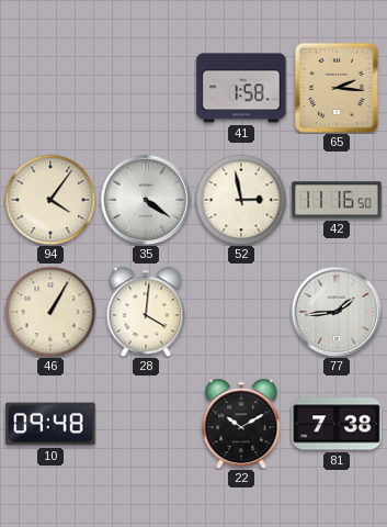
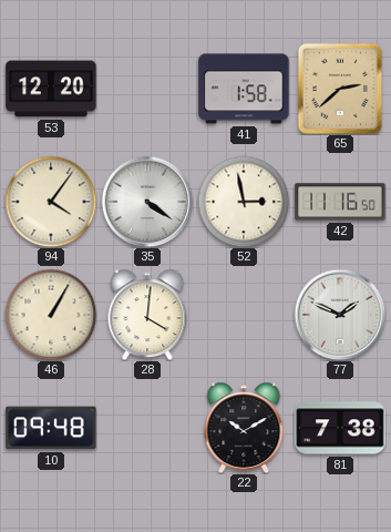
53: none -> 12:20 (51, 89)
65: 2:16 -> 2:38 (339, 89)
77: 1:44 -> 1:49 (340, 315)
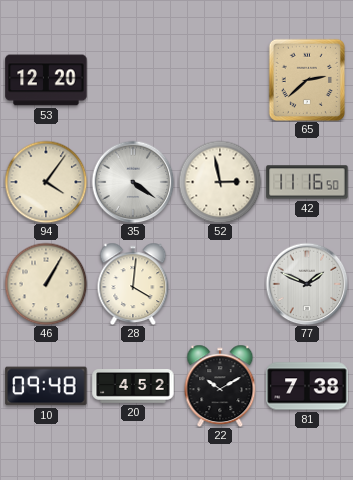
41: 1:58 -> none (244, 89)
20: none -> 4:52 (133, 387)
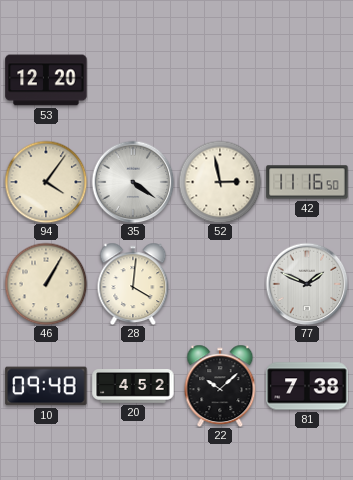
65: 2:38 -> none (306, 80)
22: 10:10 -> 10:08 (220, 386)
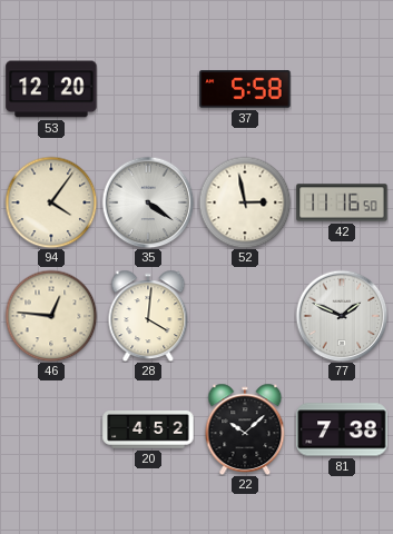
37: none -> 5:58 (245, 89)
46: 1:05 -> 12:46 (51, 316)
10: 09:48 -> none (46, 386)
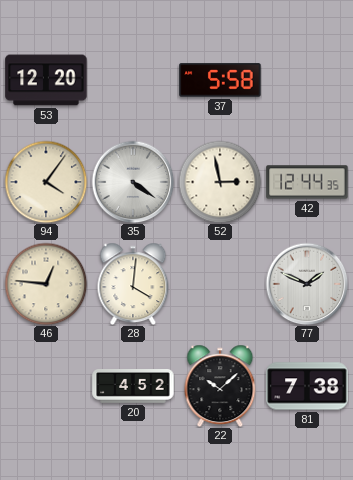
42: 11:16 -> 12:44 (307, 182)
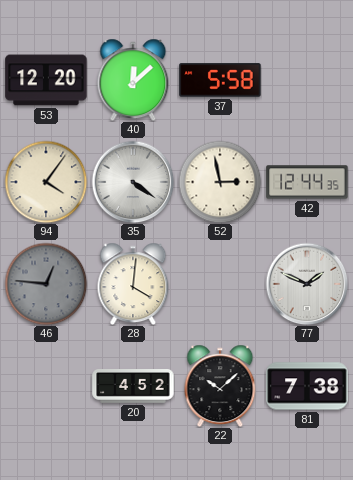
40: none -> 12:08 (133, 80)
46 dial: cream -> grey (46, 284)
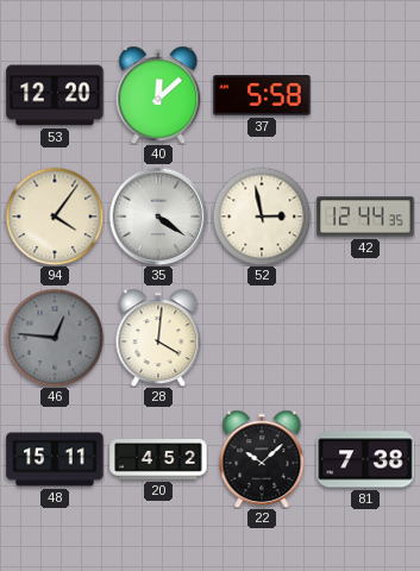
77: 1:49 -> none (307, 284)
48: none -> 15:11 (55, 459)
